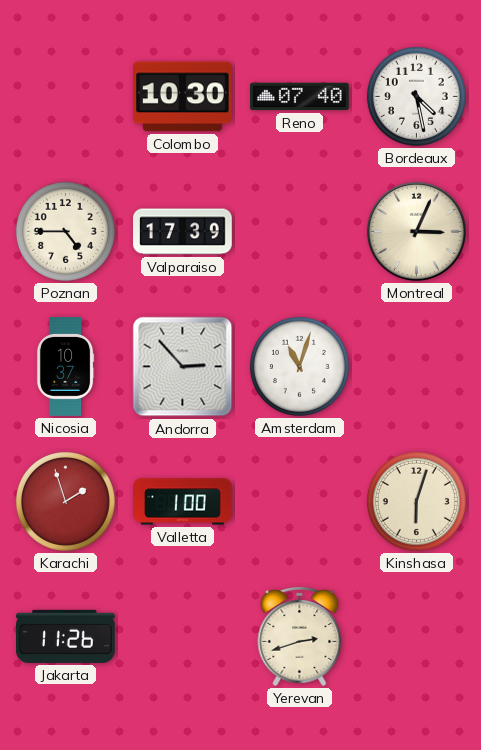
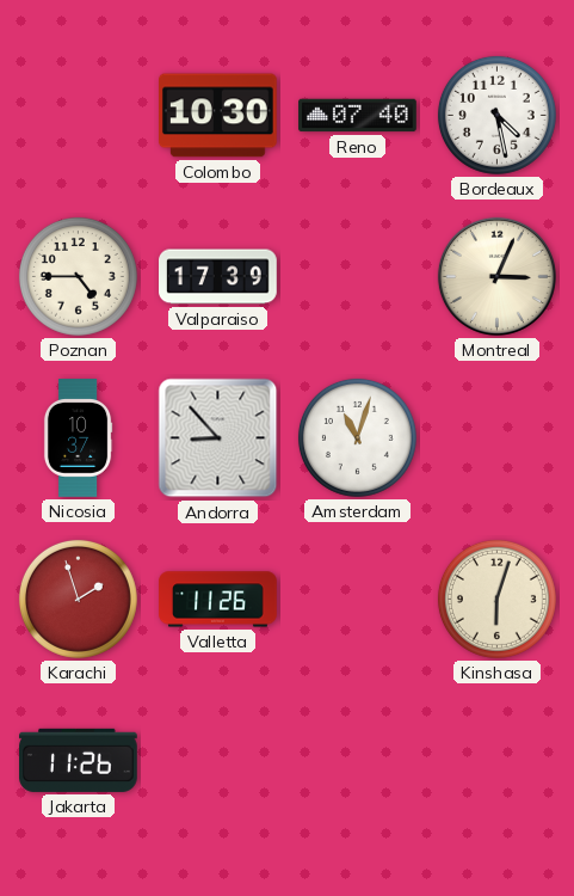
Andorra: 2:53 -> 8:53 (218, 438)
Valletta: 1:00 -> 11:26 (218, 600)
Yerevan: 2:42 -> none (300, 637)
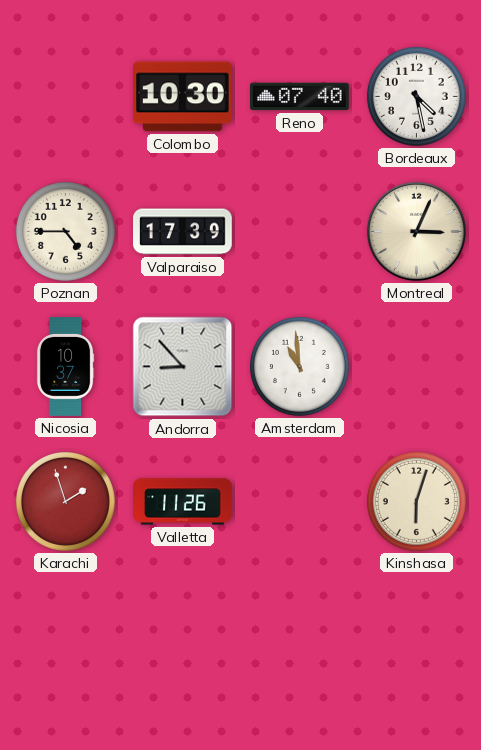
Amsterdam: 11:03 -> 10:59 (299, 366)
Jakarta: 11:26 -> none (79, 760)
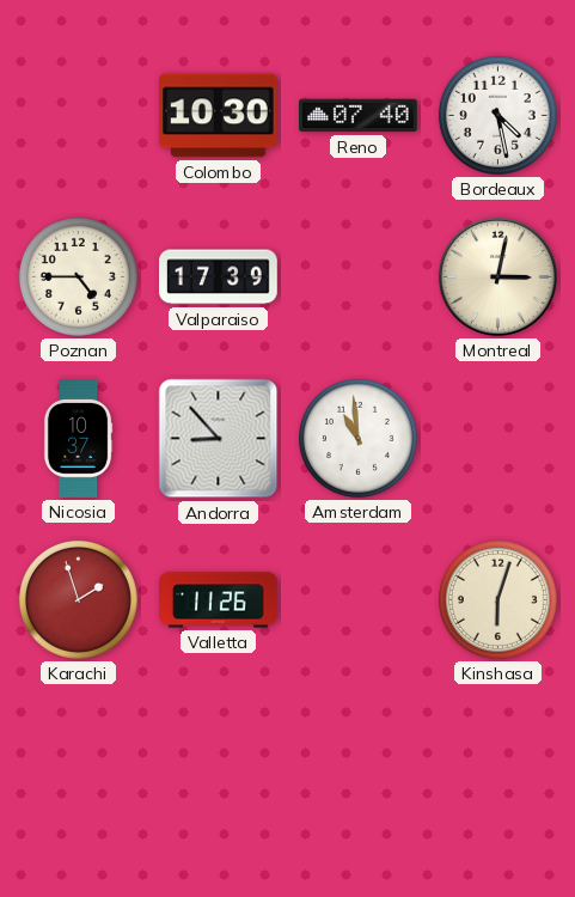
Montreal: 3:04 -> 3:02 (497, 276)
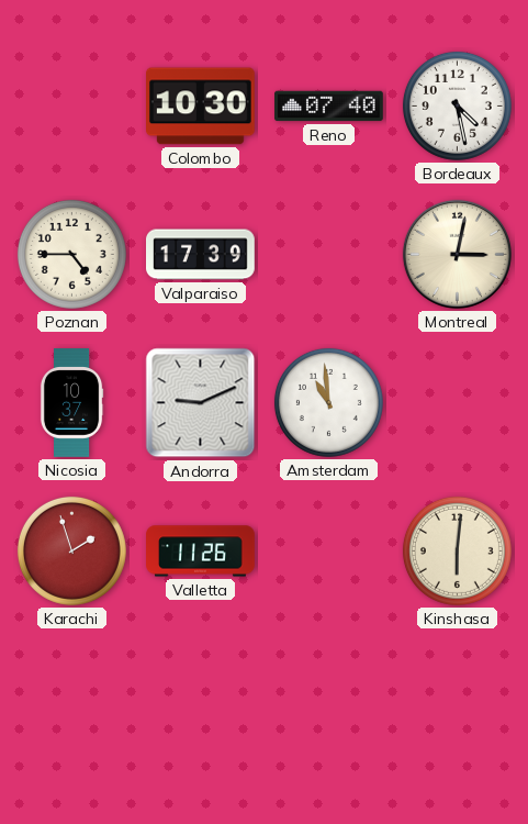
Andorra: 8:53 -> 9:11 (201, 403)
Kinshasa: 6:03 -> 6:01 (457, 550)
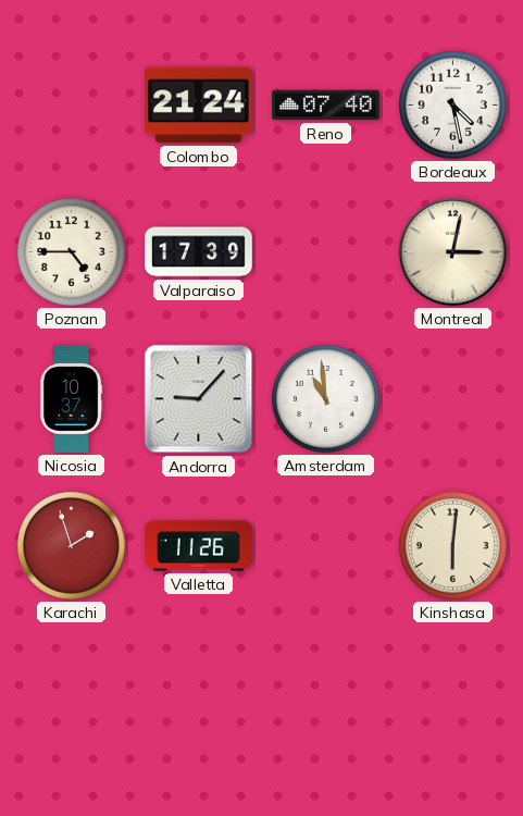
Colombo: 10:30 -> 21:24 (199, 106)
Andorra: 9:11 -> 9:07 (199, 399)
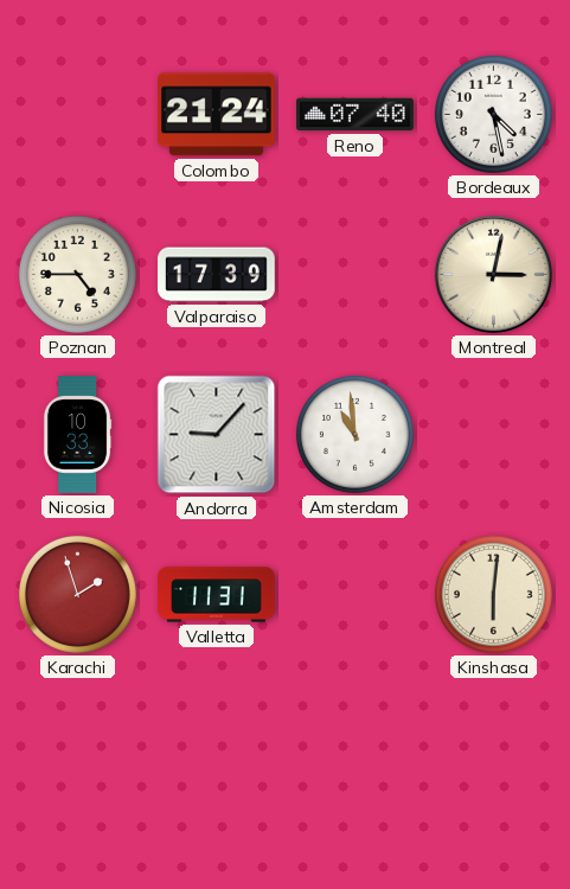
Nicosia: 10:37 -> 10:33 (77, 435)
Valletta: 11:26 -> 11:31 (217, 595)
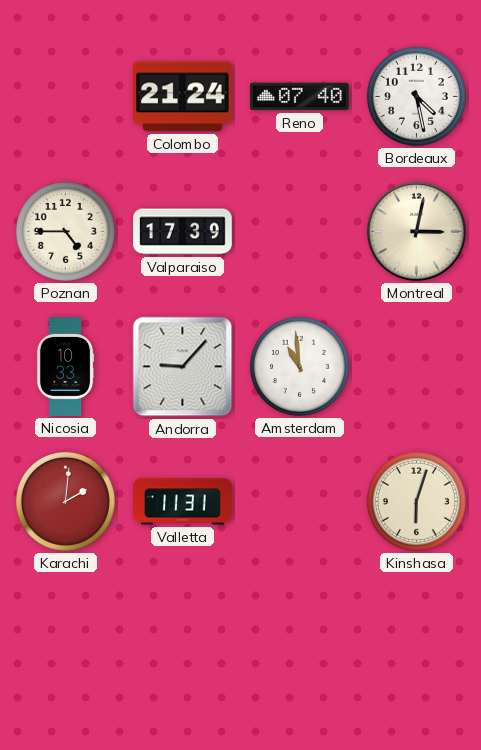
Karachi: 1:57 -> 2:01 (65, 501)
Kinshasa: 6:01 -> 6:03 (416, 501)
